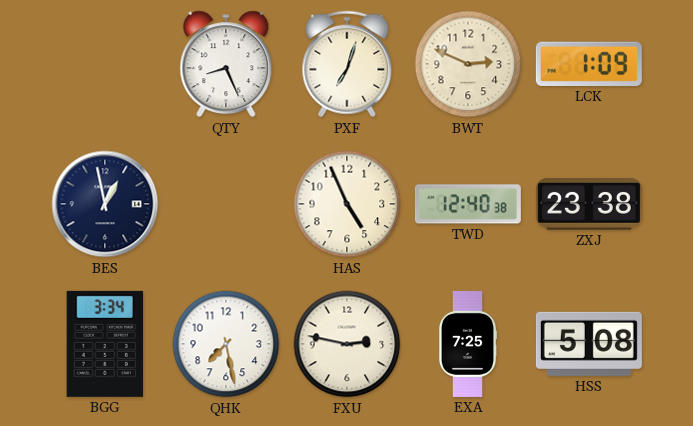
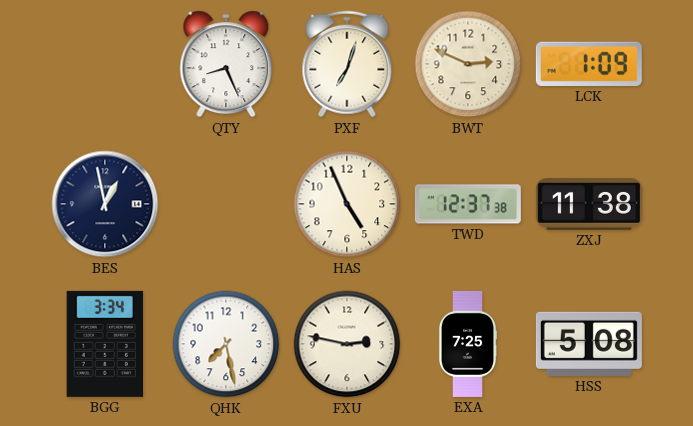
TWD: 12:40 -> 12:37 (468, 204)
ZXJ: 23:38 -> 11:38 (589, 205)
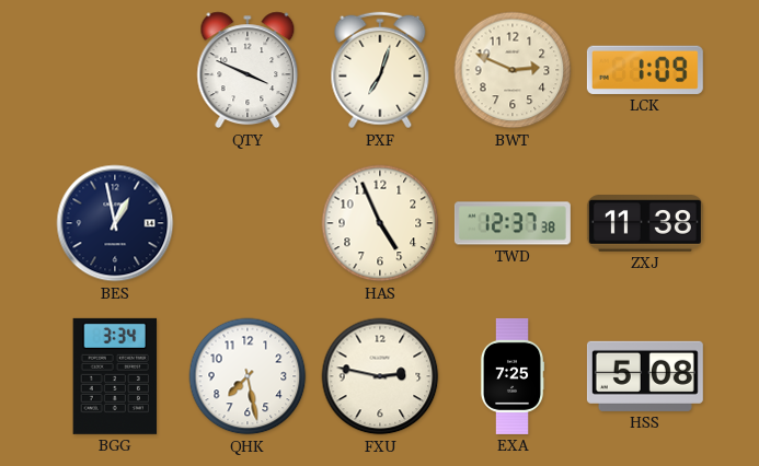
QTY: 8:26 -> 3:49 (248, 70)
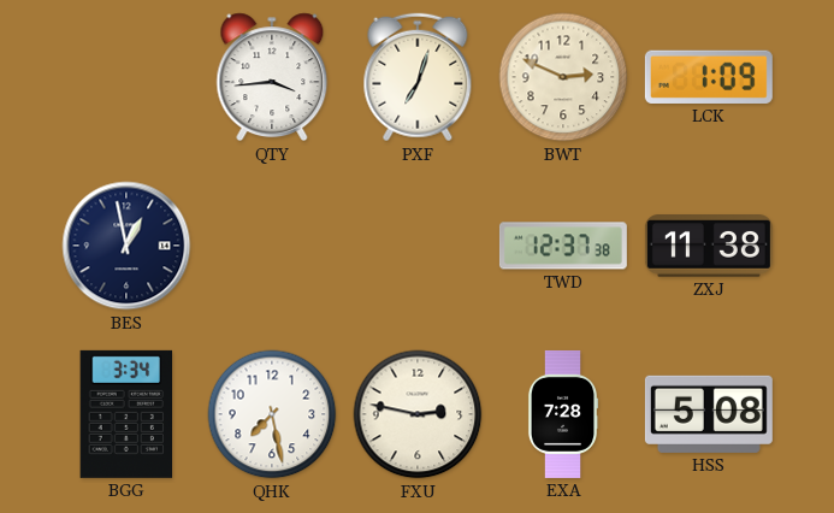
QTY: 3:49 -> 3:44 (272, 77)
HAS: 4:56 -> none (380, 223)
EXA: 7:25 -> 7:28 (563, 414)
